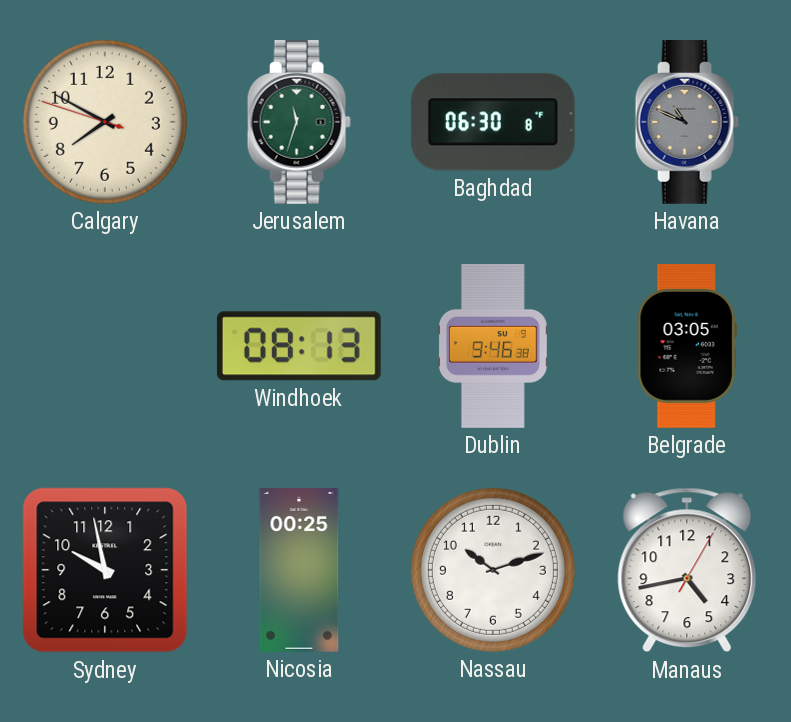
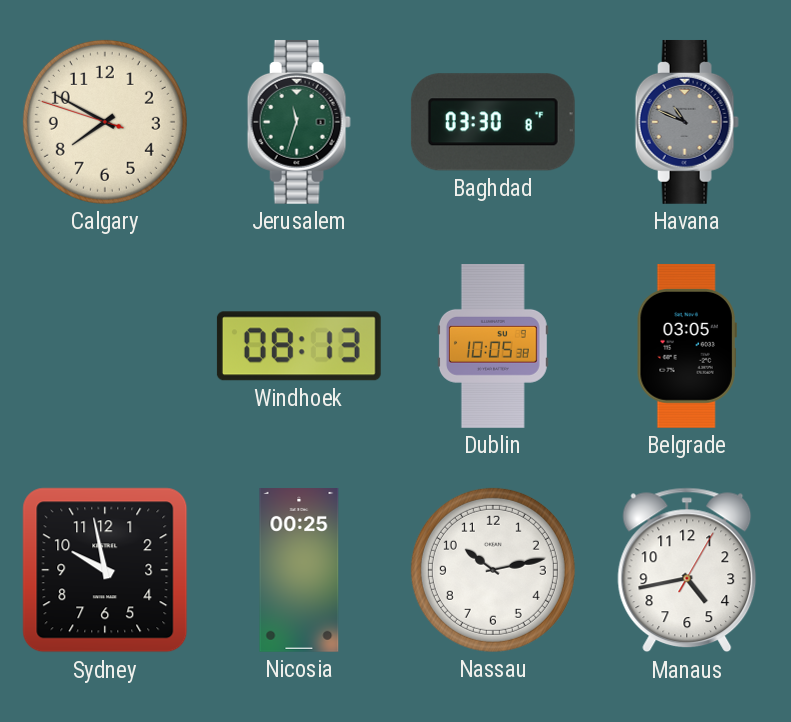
Baghdad: 06:30 -> 03:30 (493, 122)
Dublin: 9:46 -> 10:05 (493, 347)
Nassau: 10:12 -> 10:13 (493, 570)
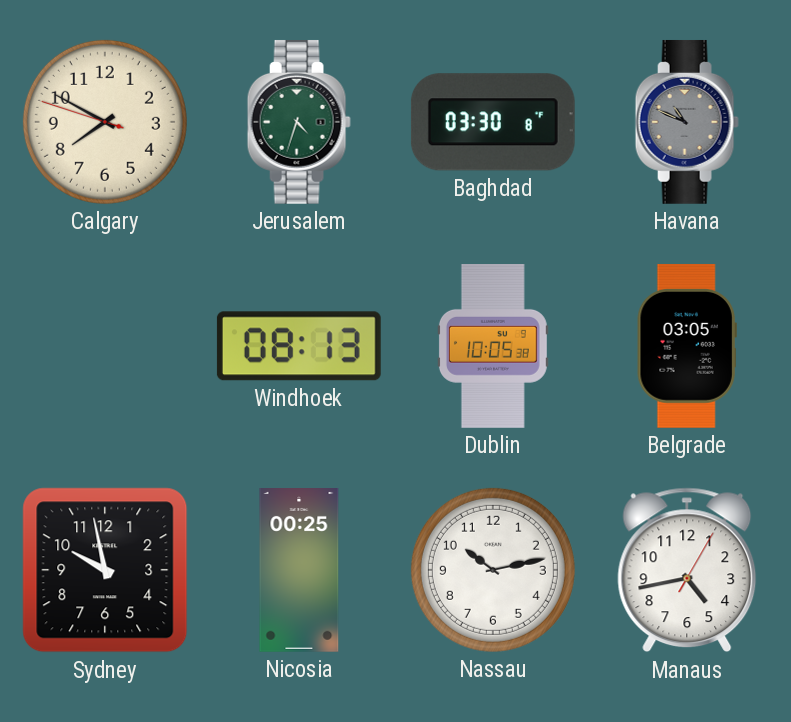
Jerusalem: 11:33 -> 4:33 (299, 122)
